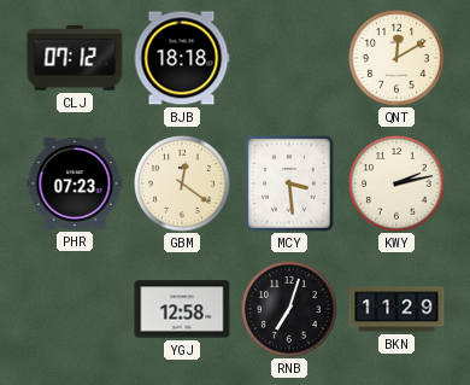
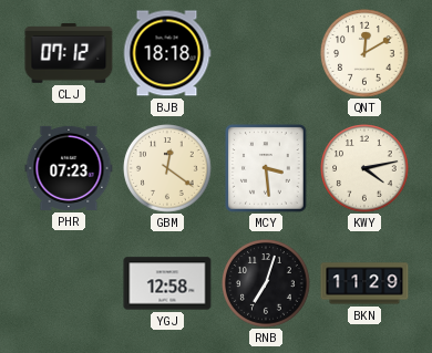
KWY: 2:13 -> 4:13 (364, 168)
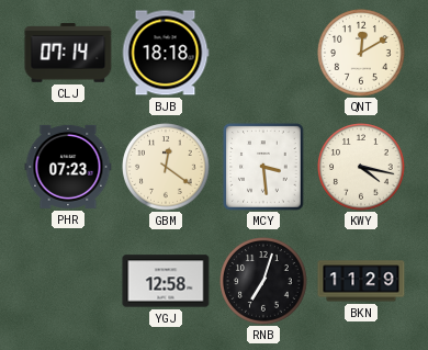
CLJ: 07:12 -> 07:14 (68, 53)
KWY: 4:13 -> 4:17 (361, 167)
